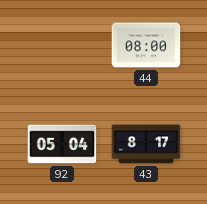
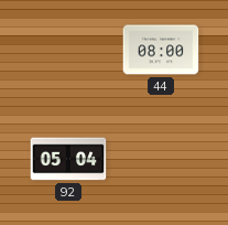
43: 8:17 -> none (146, 144)
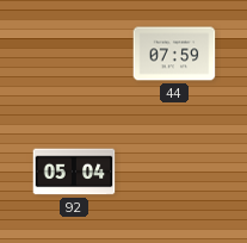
44: 08:00 -> 07:59 (174, 54)
